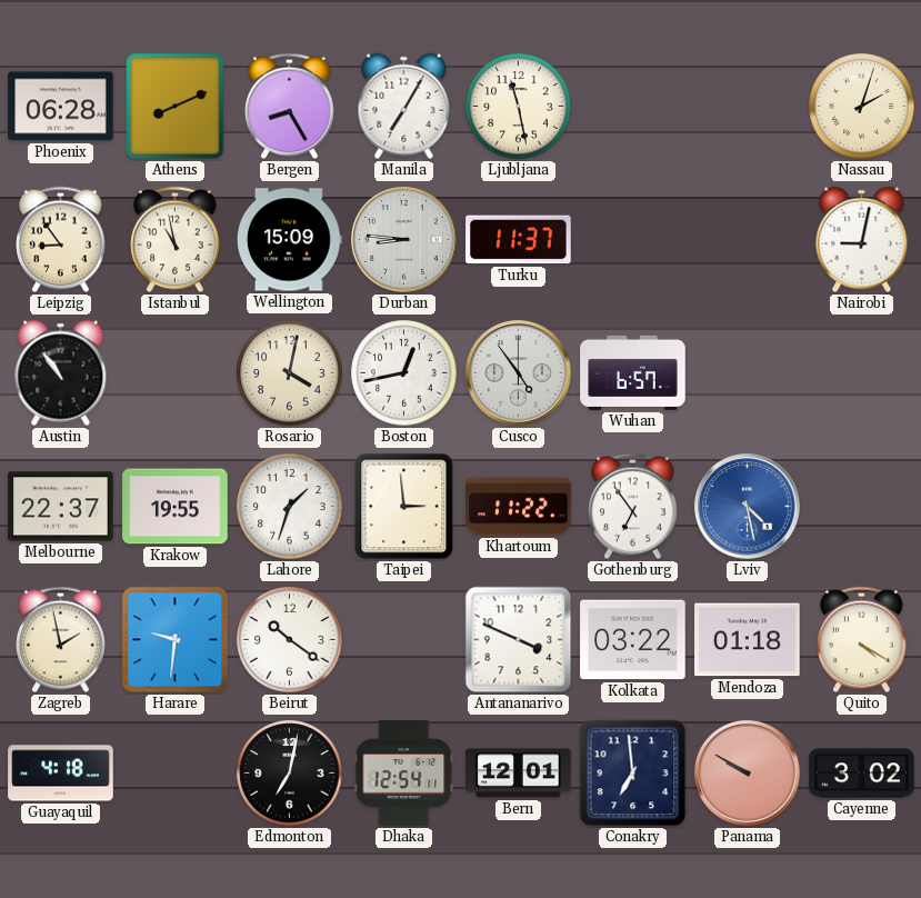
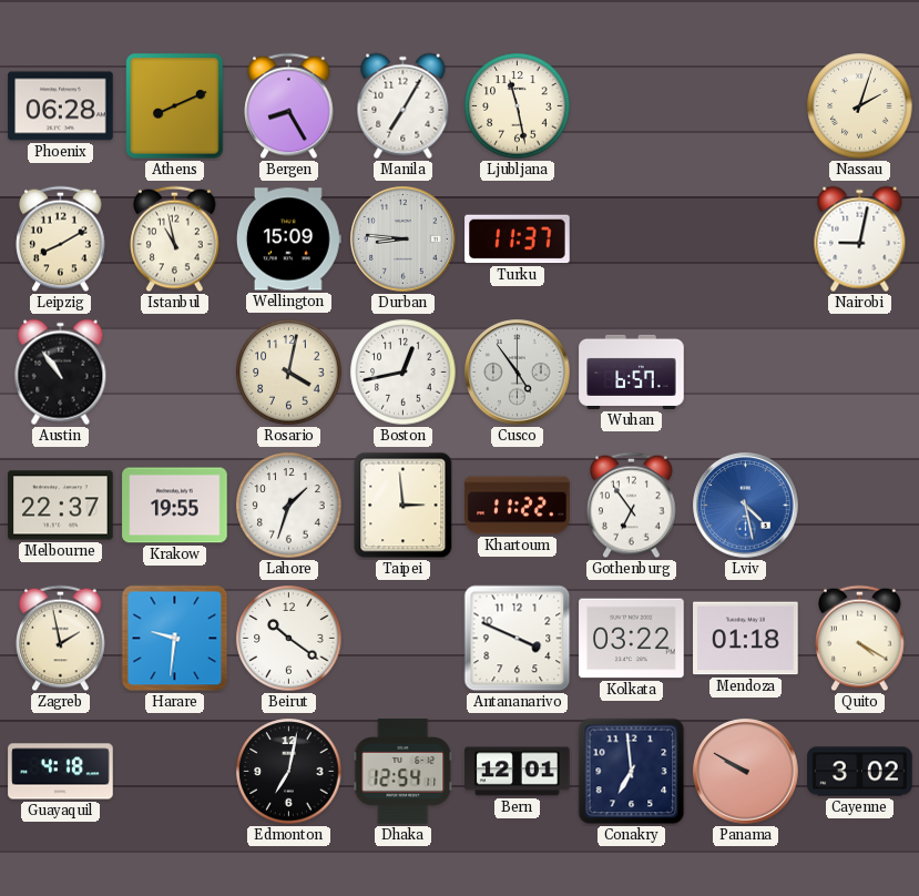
Leipzig: 8:54 -> 8:10 (61, 240)
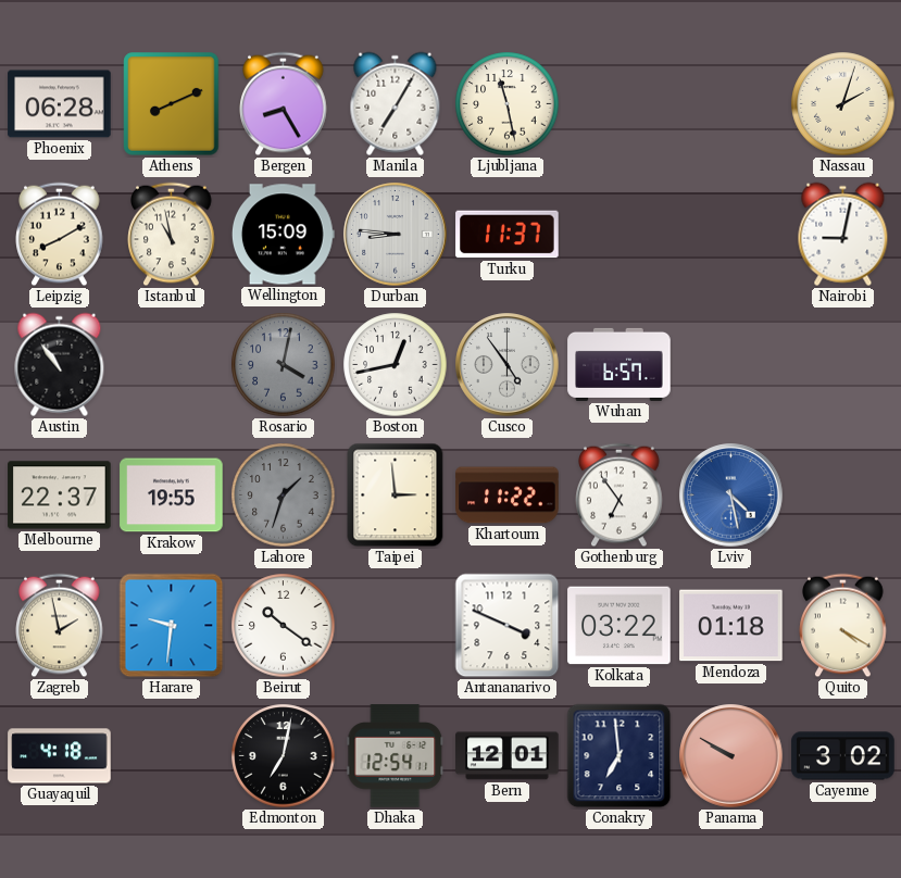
Rosario dial: cream -> grey (284, 365)
Lahore dial: white -> grey (284, 496)
